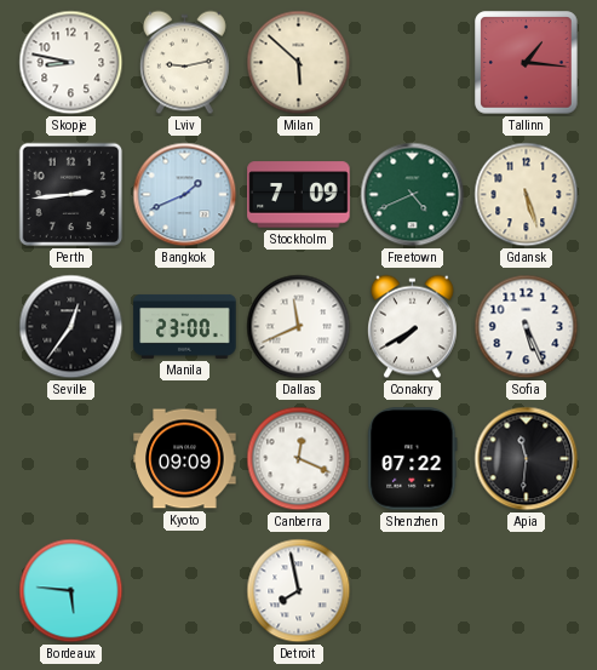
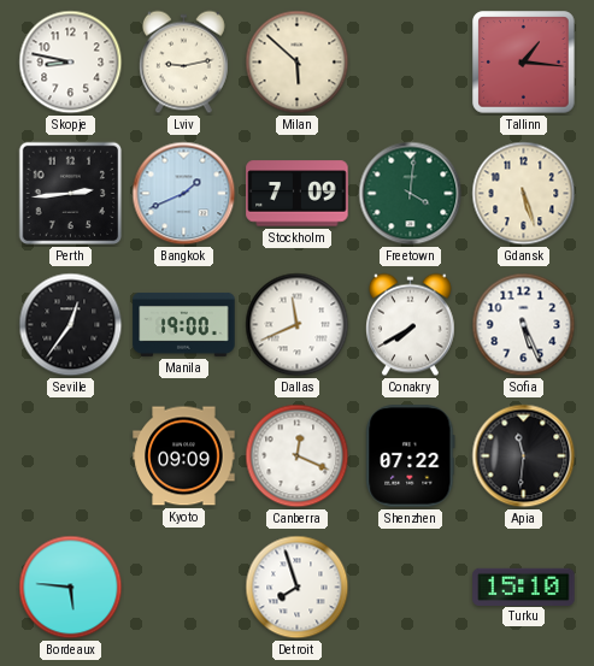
Freetown: 4:41 -> 4:01 (411, 194)
Manila: 23:00 -> 19:00 (184, 324)
Detroit: 7:58 -> 7:57 (298, 588)
Turku: none -> 15:10 (524, 587)
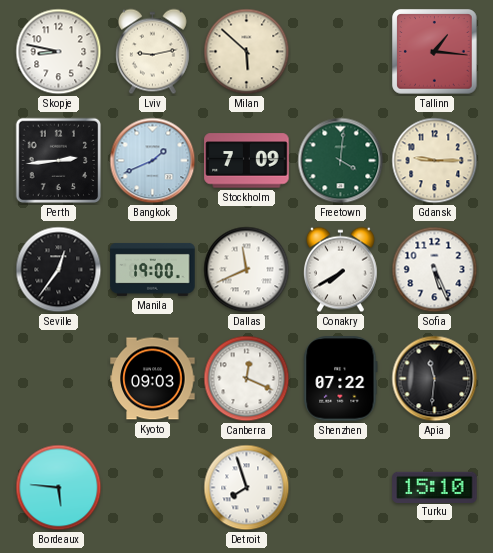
Gdansk: 5:27 -> 9:15 (435, 161)
Kyoto: 09:09 -> 09:03 (153, 379)
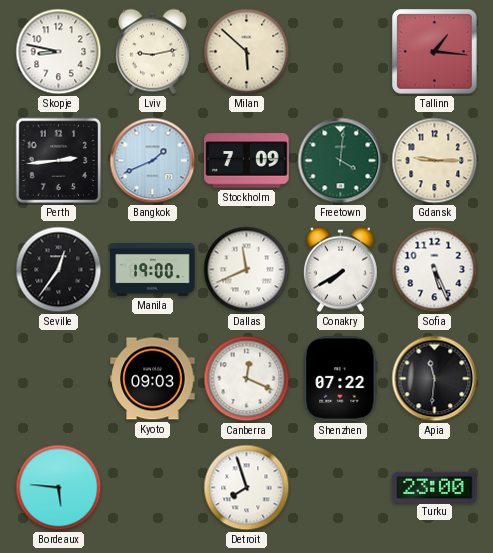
Turku: 15:10 -> 23:00 (435, 487)
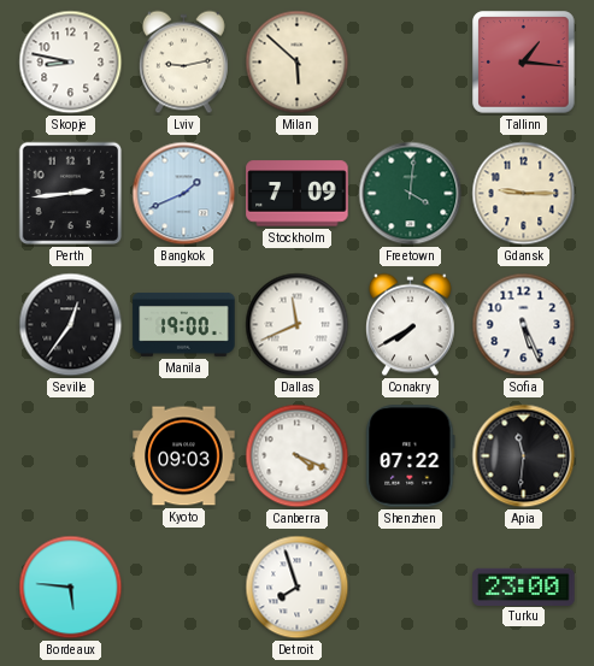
Canberra: 12:19 -> 4:19 (298, 456)
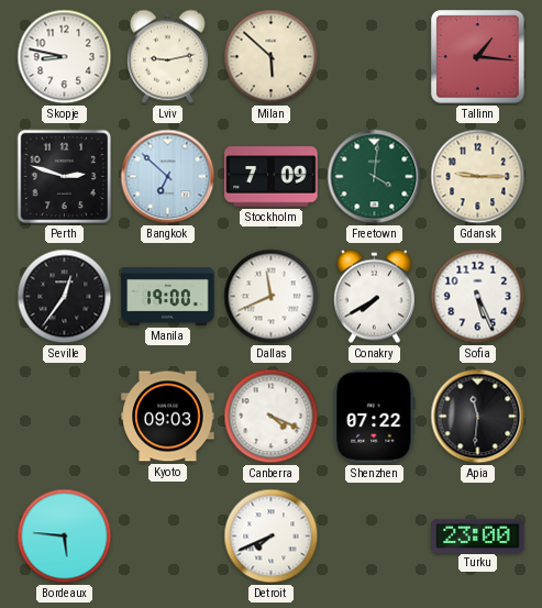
Perth: 2:44 -> 2:48 (65, 177)
Bangkok: 1:41 -> 6:52 (168, 177)
Detroit: 7:57 -> 7:41 (272, 537)
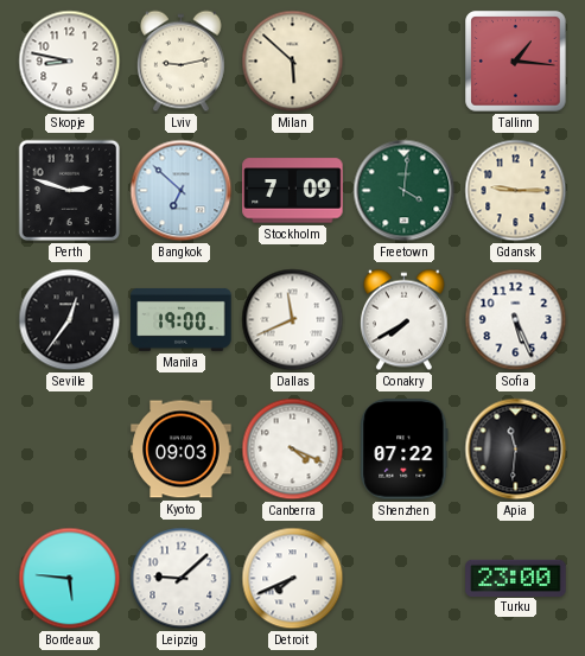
Leipzig: none -> 9:08 (182, 579)
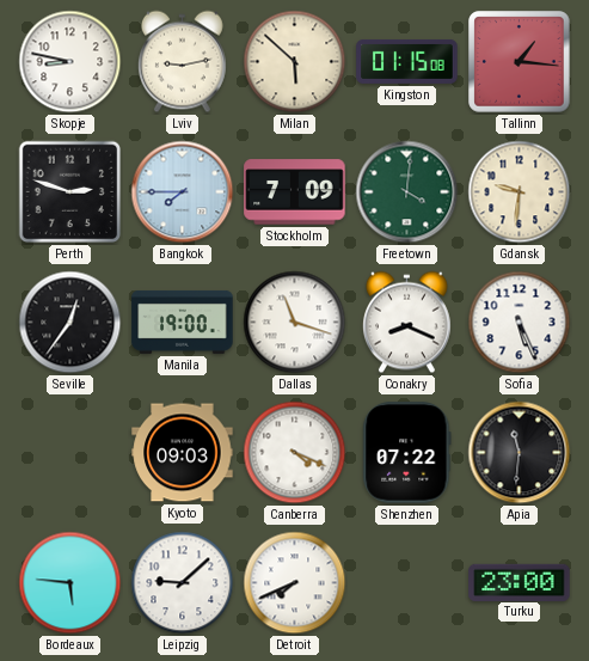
Kingston: none -> 01:15 (407, 61)
Bangkok: 6:52 -> 7:45 (183, 192)
Gdansk: 9:15 -> 9:31 (520, 192)
Dallas: 11:41 -> 11:18 (295, 323)
Conakry: 7:40 -> 8:19 (406, 323)
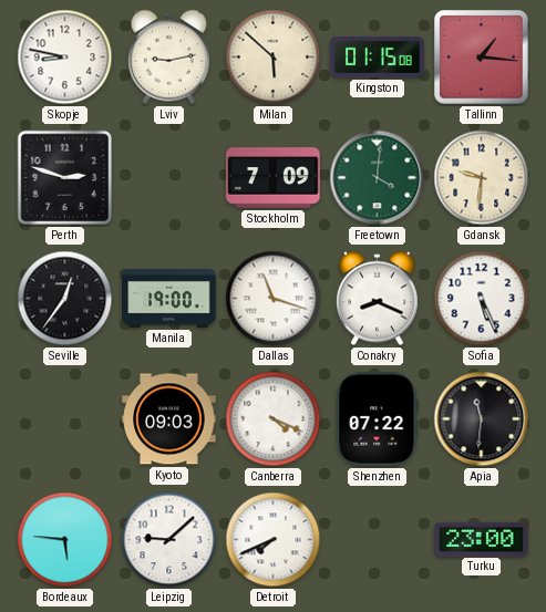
Bangkok: 7:45 -> none (183, 192)
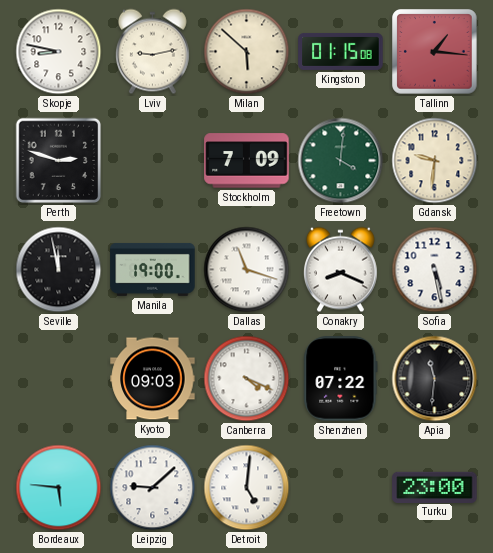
Seville: 12:36 -> 11:58 (59, 270)
Sofia: 5:26 -> 5:28 (435, 270)
Detroit: 7:41 -> 5:01 (247, 488)
